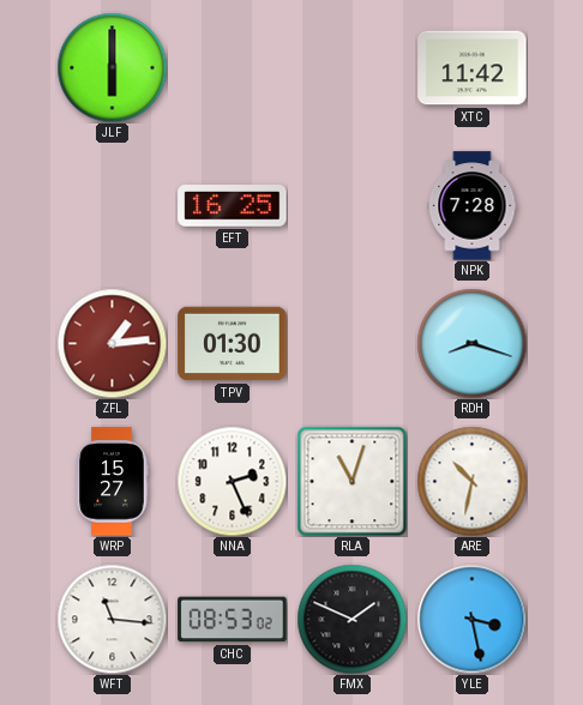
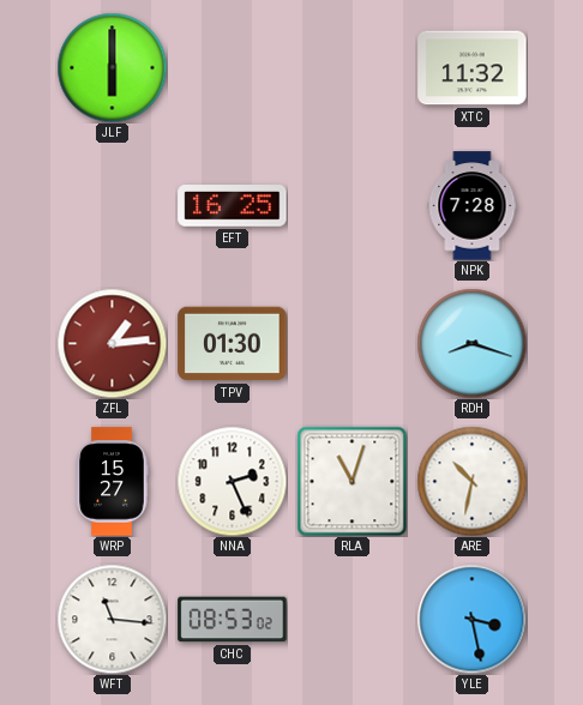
XTC: 11:42 -> 11:32 (473, 68)
FMX: 1:49 -> none (351, 619)
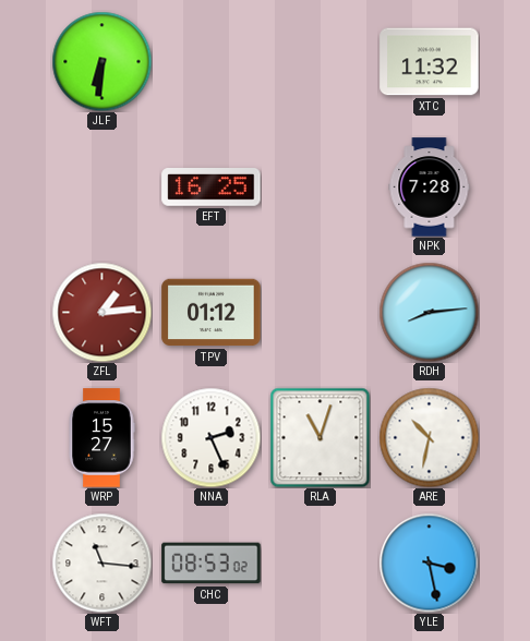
JLF: 6:00 -> 6:31 (101, 61)
TPV: 01:30 -> 01:12 (212, 313)
RDH: 8:18 -> 8:14 (429, 312)
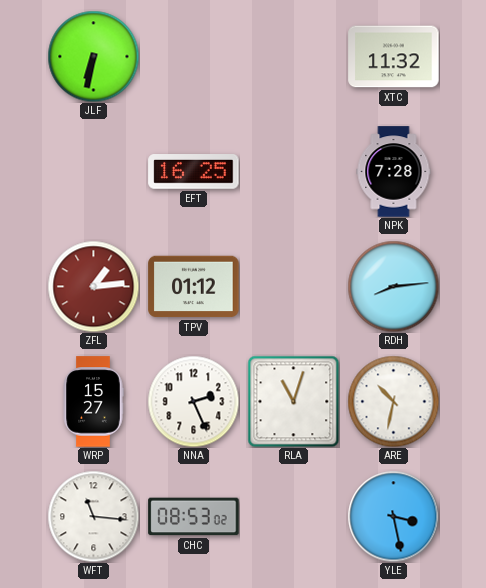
JLF: 6:31 -> 6:32 (93, 56)
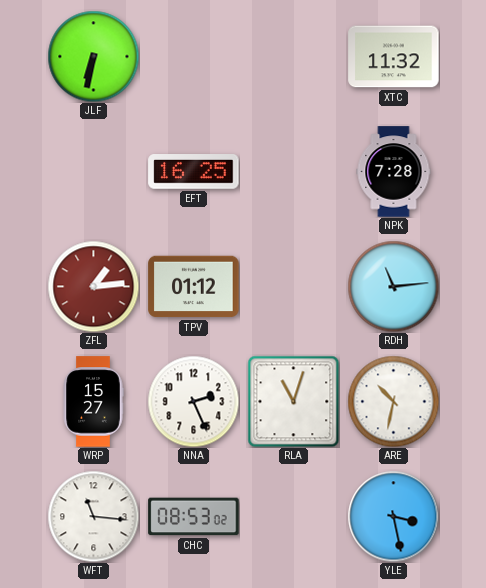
RDH: 8:14 -> 11:14 (393, 286)
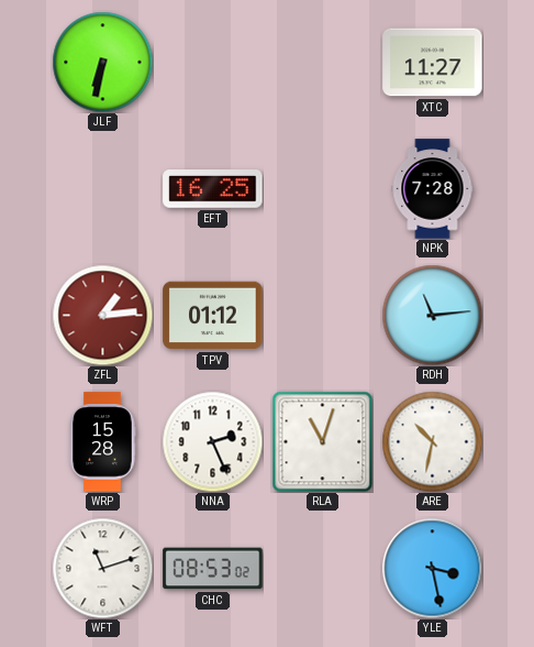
XTC: 11:32 -> 11:27 (433, 63)
WRP: 15:27 -> 15:28 (102, 442)
WFT: 11:16 -> 11:12 (102, 568)
